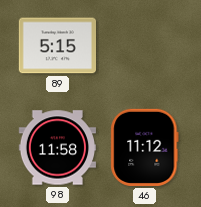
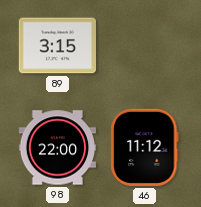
89: 5:15 -> 3:15 (57, 46)
98: 11:58 -> 22:00 (57, 148)
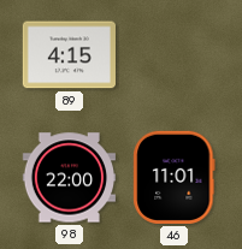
89: 3:15 -> 4:15 (69, 55)
46: 11:12 -> 11:01 (175, 177)
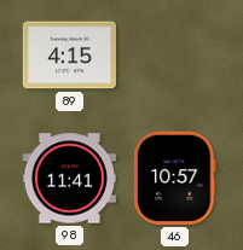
98: 22:00 -> 11:41 (69, 179)
46: 11:01 -> 10:57 (175, 178)
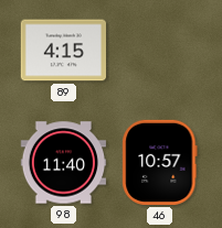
98: 11:41 -> 11:40 (63, 163)
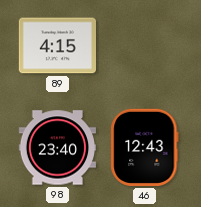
98: 11:40 -> 23:40 (57, 148)
46: 10:57 -> 12:43 (145, 147)
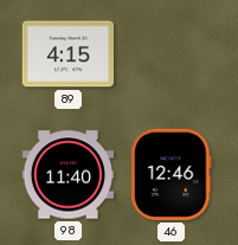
98: 23:40 -> 11:40 (67, 175)
46: 12:43 -> 12:46 (172, 174)
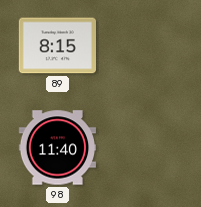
89: 4:15 -> 8:15 (57, 46)
46: 12:46 -> none (172, 174)
